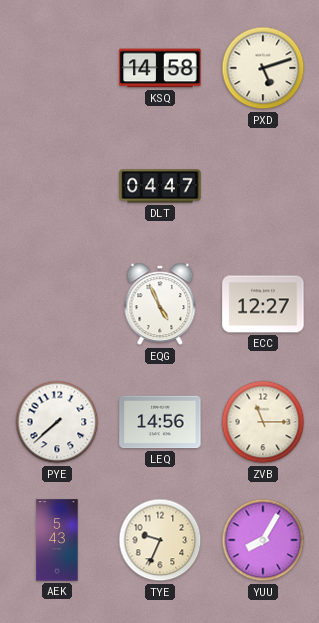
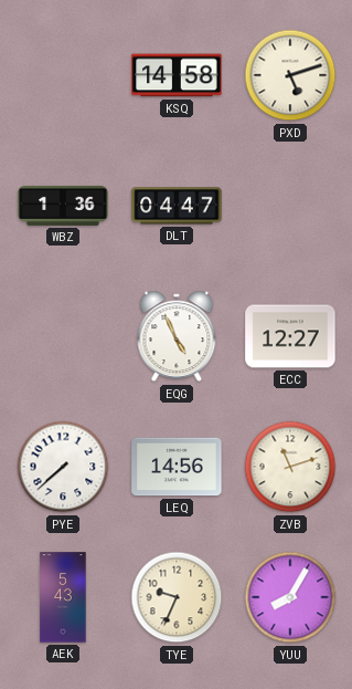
WBZ: none -> 1:36 (63, 206)
ZVB: 11:15 -> 11:12 (290, 467)
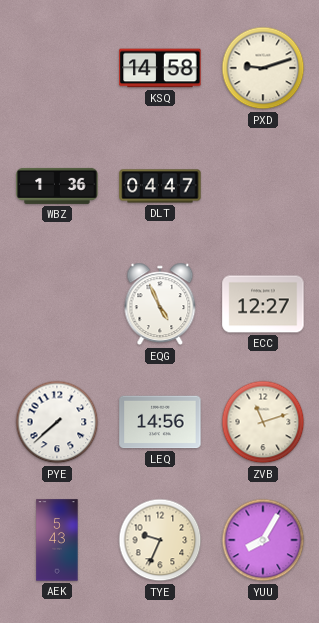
PXD: 5:12 -> 9:12 (263, 68)
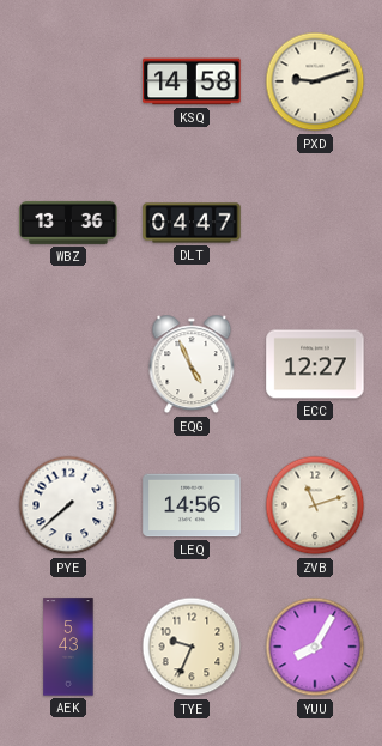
WBZ: 1:36 -> 13:36 (68, 223)
